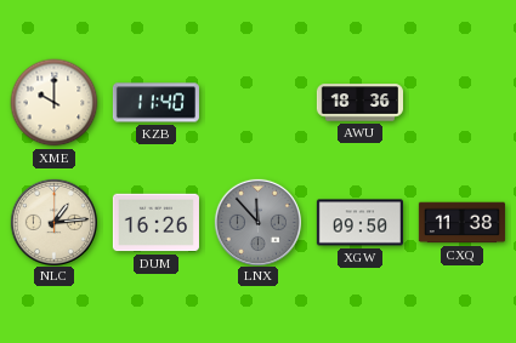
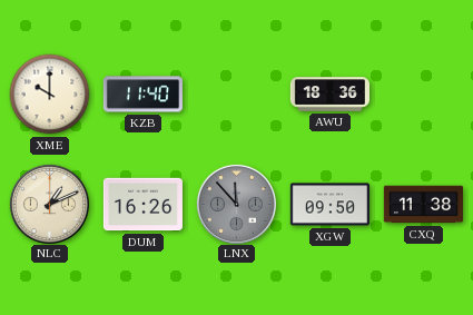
NLC: 1:14 -> 1:11 (49, 204)
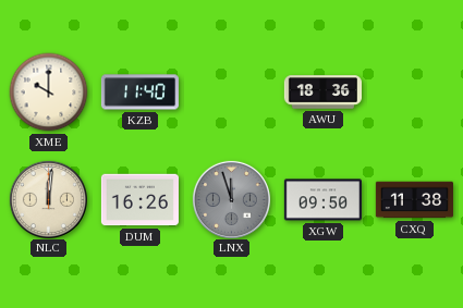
NLC: 1:11 -> 12:01 (48, 199)
LNX: 11:53 -> 11:57 (231, 199)
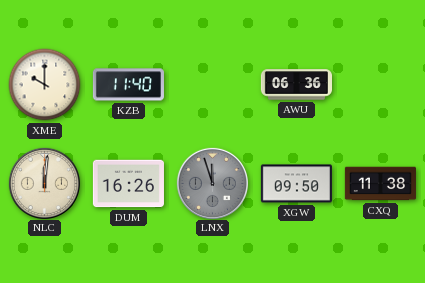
AWU: 18:36 -> 06:36 (296, 85)
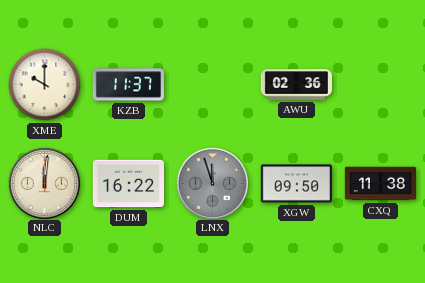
KZB: 11:40 -> 11:37 (128, 85)
AWU: 06:36 -> 02:36 (296, 85)
DUM: 16:26 -> 16:22 (128, 184)
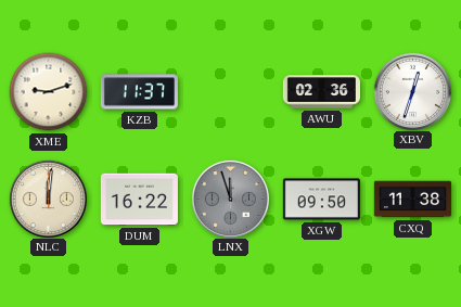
XME: 10:00 -> 9:12 (49, 92)
XBV: none -> 12:33 (412, 91)
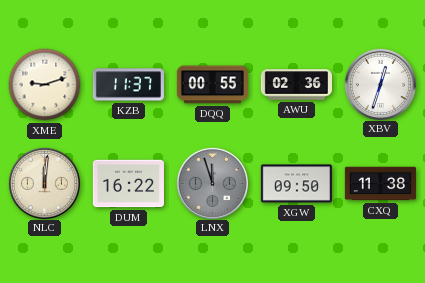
DQQ: none -> 00:55 (212, 85)
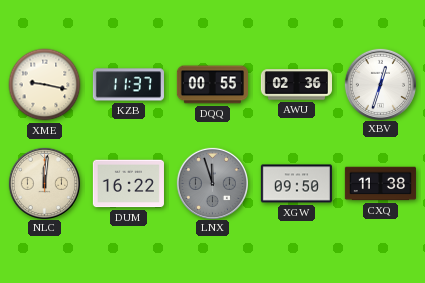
XME: 9:12 -> 9:17 (45, 85)
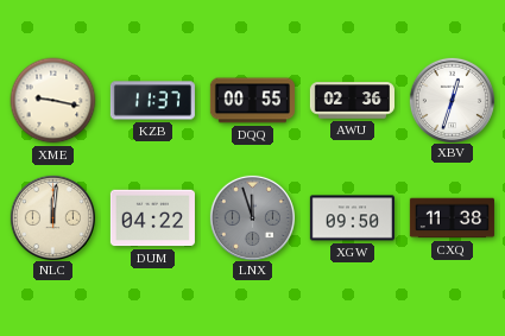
DUM: 16:22 -> 04:22 (152, 218)
